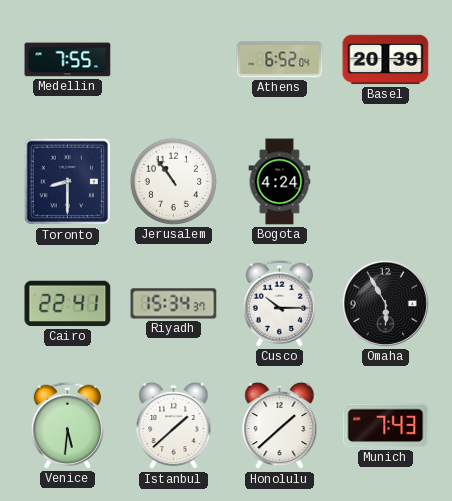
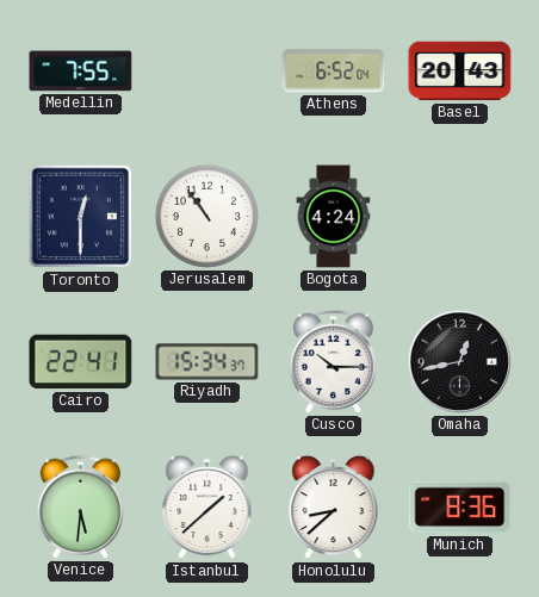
Basel: 20:39 -> 20:43 (460, 71)
Toronto: 8:30 -> 12:30 (81, 217)
Omaha: 5:55 -> 12:43 (459, 361)
Honolulu: 1:38 -> 8:38 (334, 508)
Munich: 7:43 -> 8:36 (460, 508)
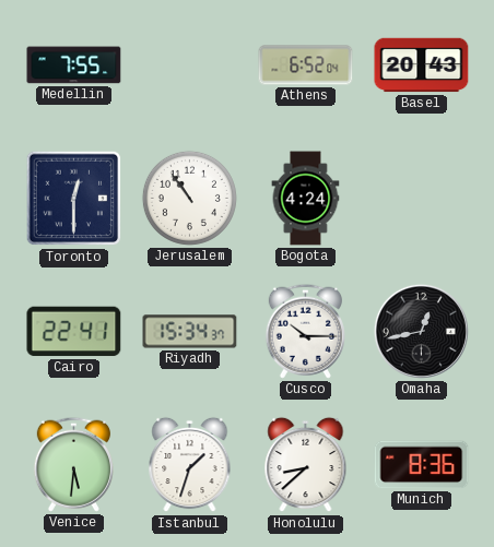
Istanbul: 1:38 -> 1:33 (190, 465)
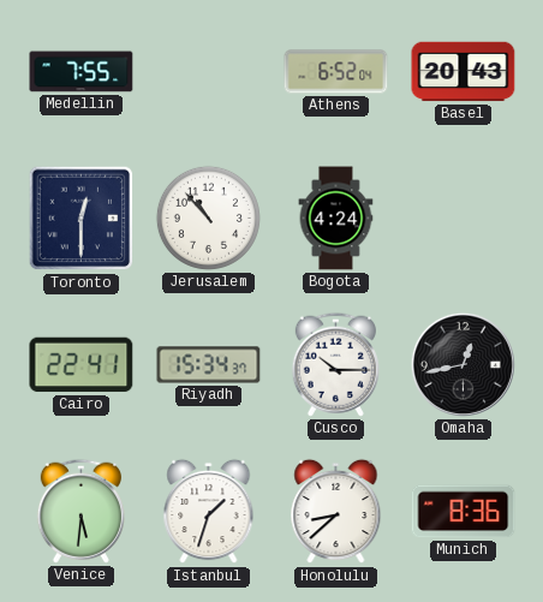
Jerusalem: 10:54 -> 10:53 (208, 217)
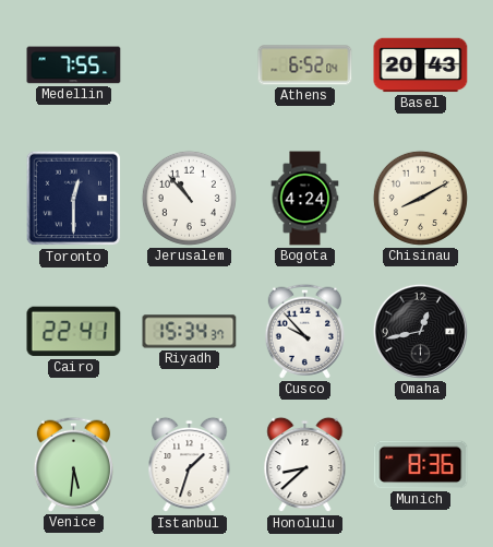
Chisinau: none -> 8:10 (420, 198)
Cusco: 10:15 -> 9:53 (304, 331)
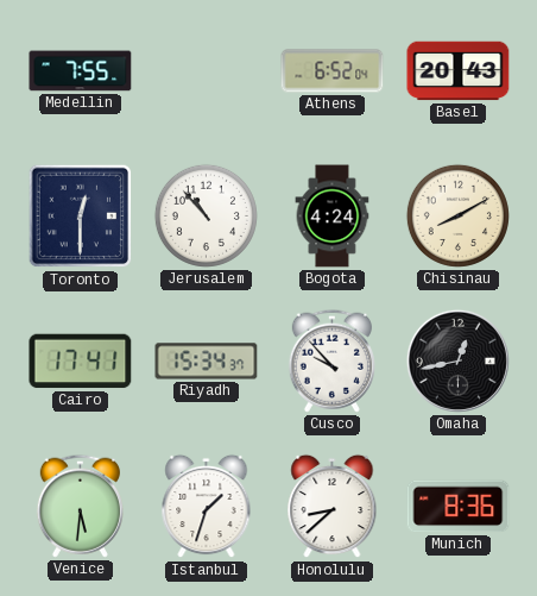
Cairo: 22:41 -> 17:41 (81, 362)
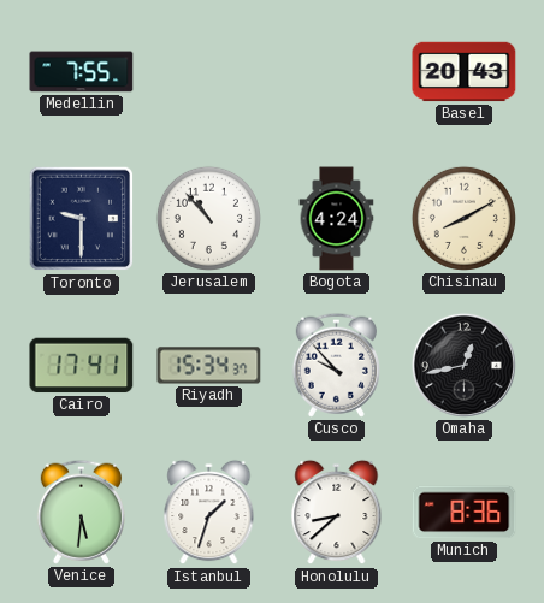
Athens: 6:52 -> none (333, 71)
Toronto: 12:30 -> 9:30 (82, 219)
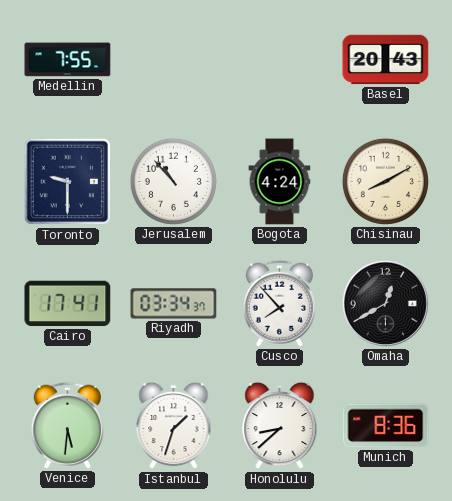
Riyadh: 15:34 -> 03:34 (174, 304)
Cusco: 9:53 -> 7:53 (279, 303)
Omaha: 12:43 -> 12:40 (385, 303)
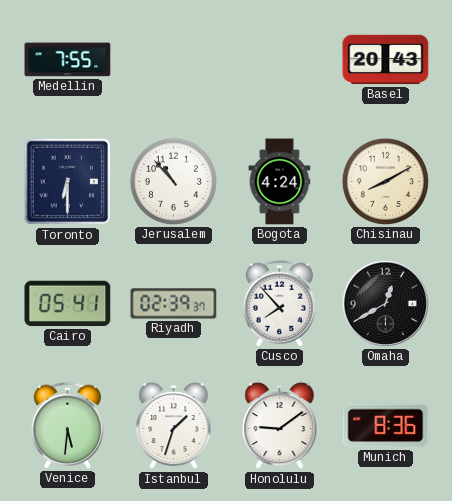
Toronto: 9:30 -> 6:30 (68, 182)
Cairo: 17:41 -> 05:41 (68, 304)
Riyadh: 03:34 -> 02:39 (174, 304)
Honolulu: 8:38 -> 9:09 (280, 426)
